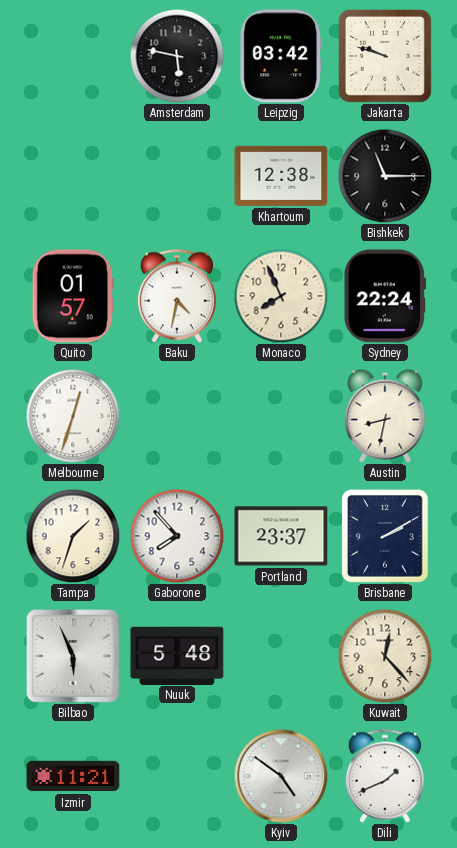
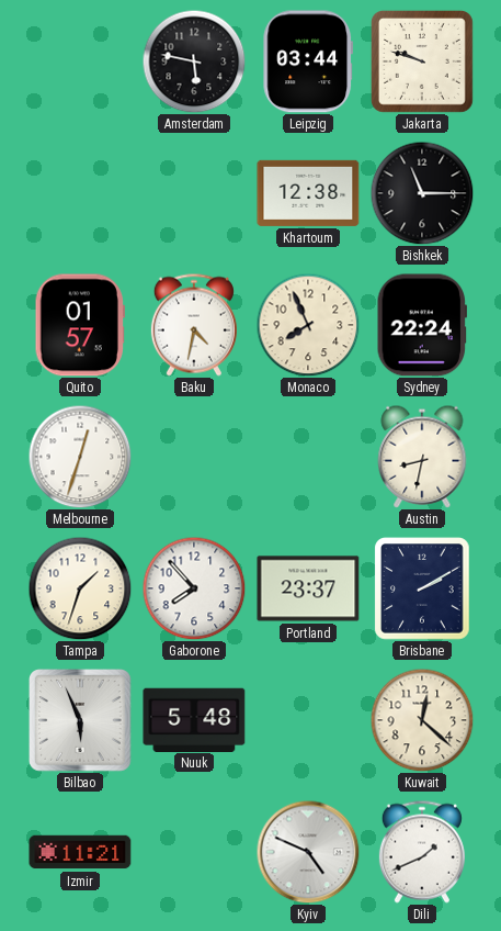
Leipzig: 03:42 -> 03:44 (308, 61)
Kuwait: 12:23 -> 12:22 (422, 720)
Kyiv: 4:51 -> 4:49 (308, 852)
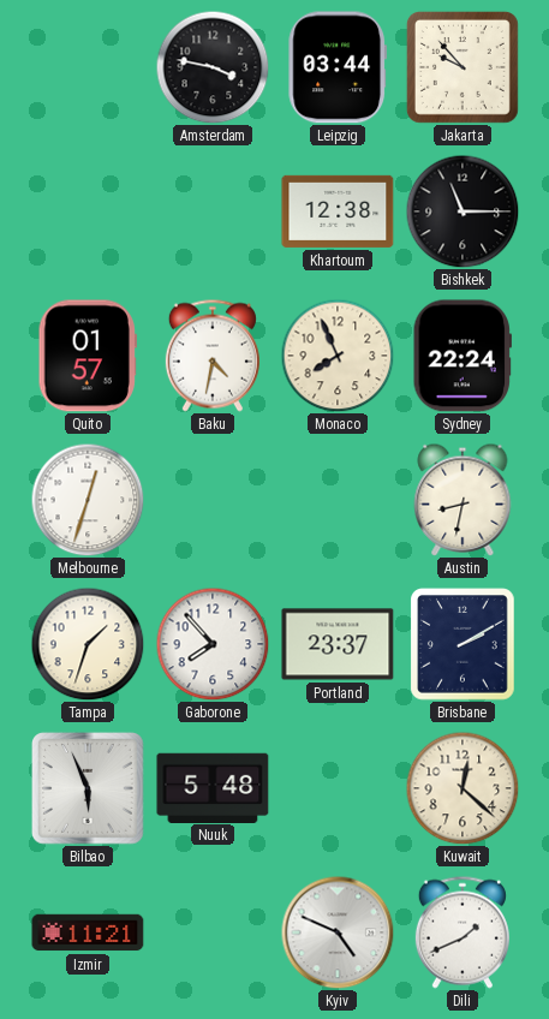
Amsterdam: 5:47 -> 3:47 (213, 67)
Jakarta: 9:48 -> 9:53 (463, 67)
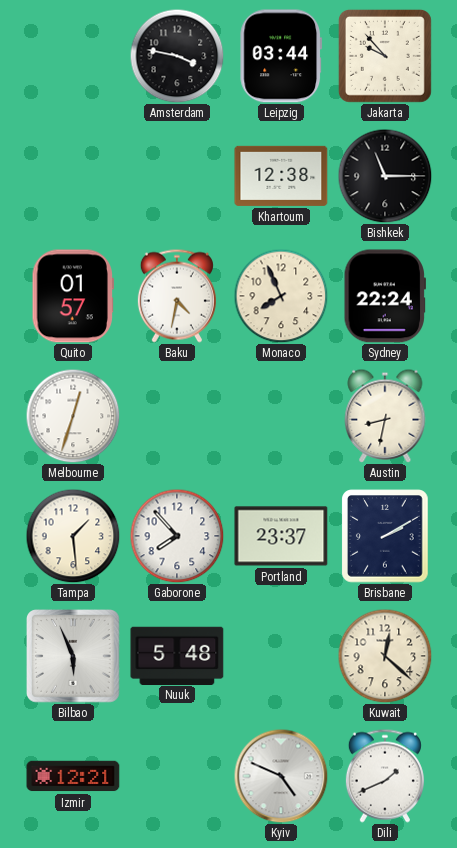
Tampa: 1:33 -> 1:29 (73, 536)
Izmir: 11:21 -> 12:21 (73, 776)
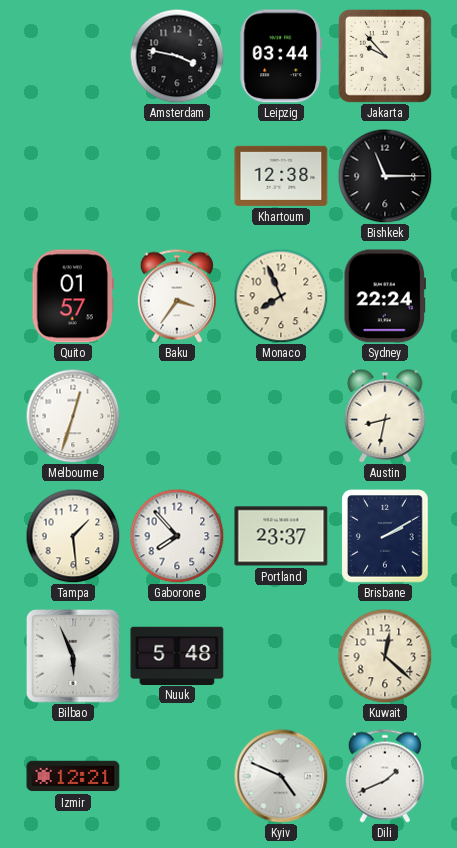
Baku: 4:32 -> 3:36 (177, 296)
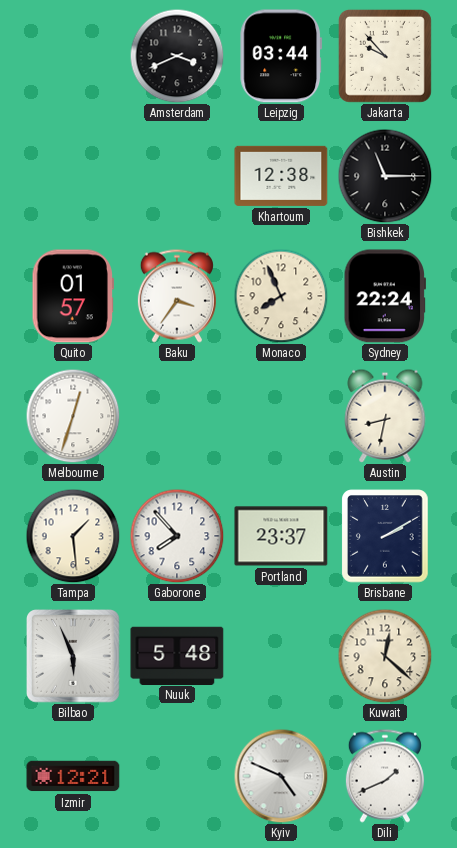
Amsterdam: 3:47 -> 3:41 (177, 56)
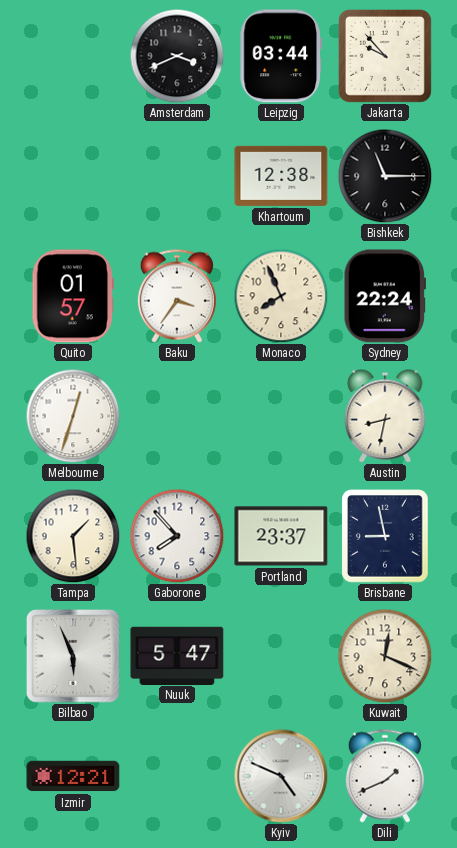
Brisbane: 2:10 -> 8:58 (385, 536)
Nuuk: 5:48 -> 5:47 (177, 655)
Kuwait: 12:22 -> 12:19 (385, 656)
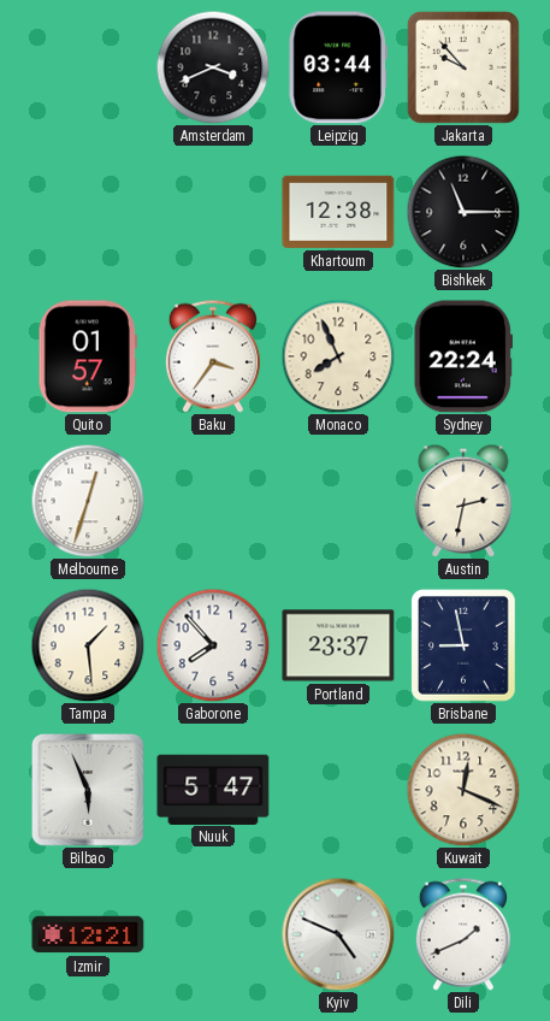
Austin: 8:32 -> 2:32 (463, 501)
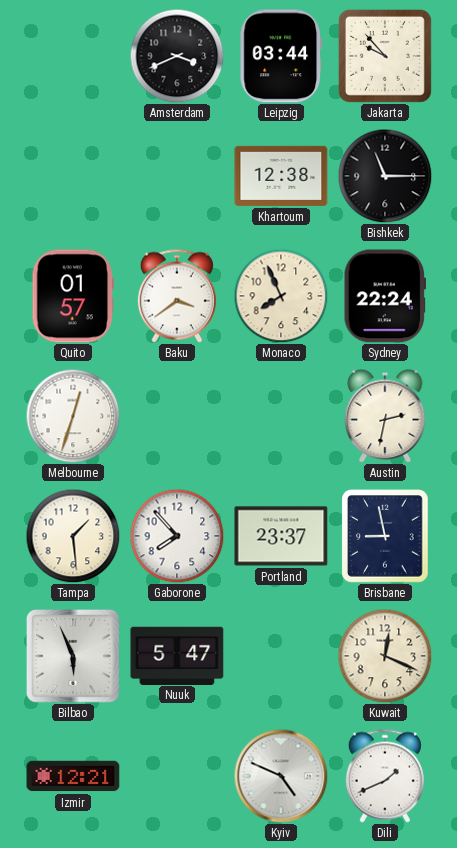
Baku: 3:36 -> 3:39 (177, 296)
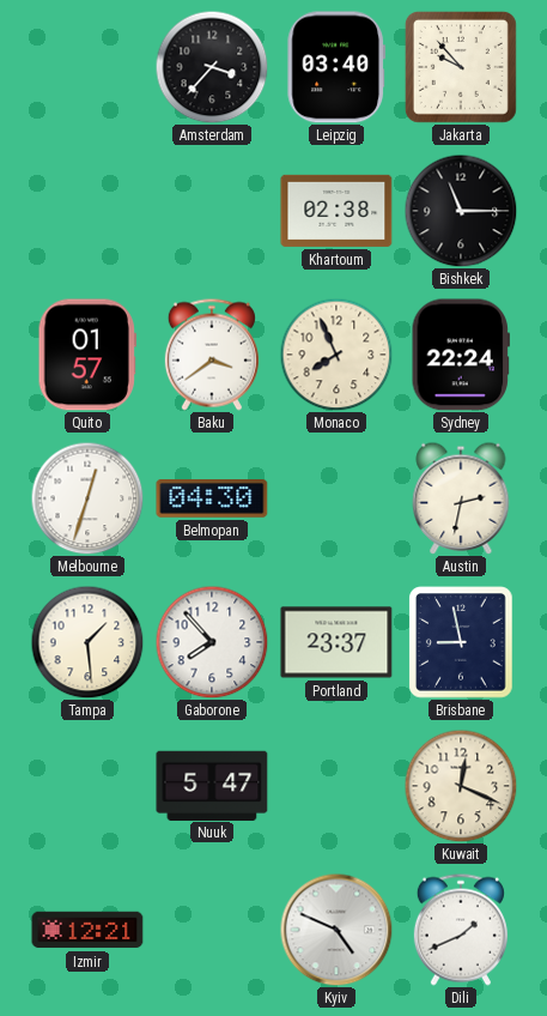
Amsterdam: 3:41 -> 3:37 (212, 67)
Leipzig: 03:44 -> 03:40 (336, 67)
Khartoum: 12:38 -> 02:38 (336, 211)
Belmopan: none -> 04:30 (212, 500)
Bilbao: 5:56 -> none (74, 657)
